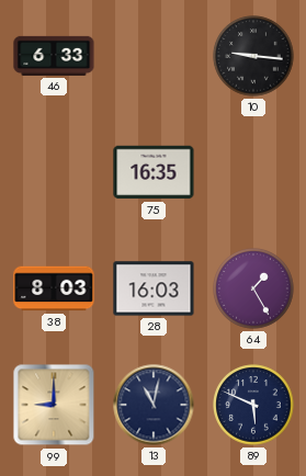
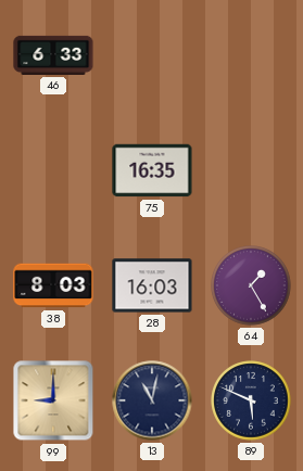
10: 9:16 -> none (253, 56)
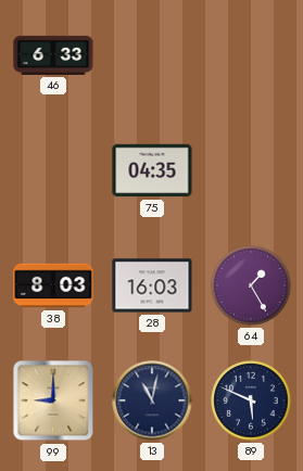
75: 16:35 -> 04:35 (152, 170)
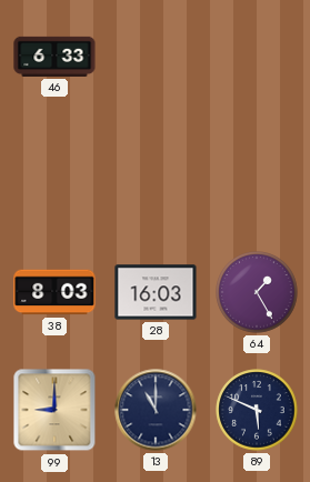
75: 04:35 -> none (152, 170)
13: 11:02 -> 11:00 (156, 410)
